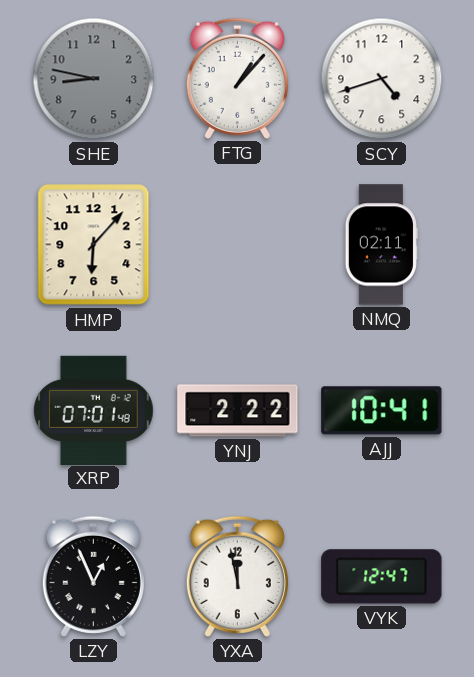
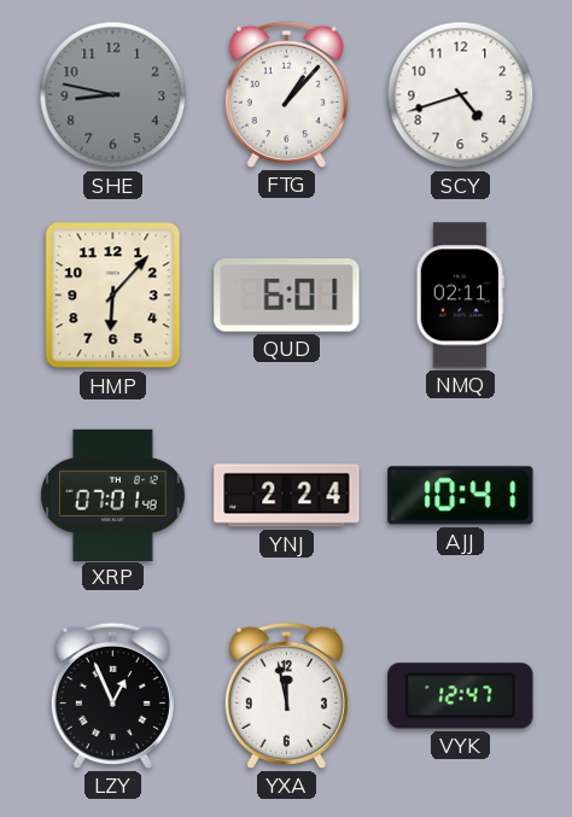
QUD: none -> 6:01 (287, 296)
YNJ: 2:22 -> 2:24 (287, 496)
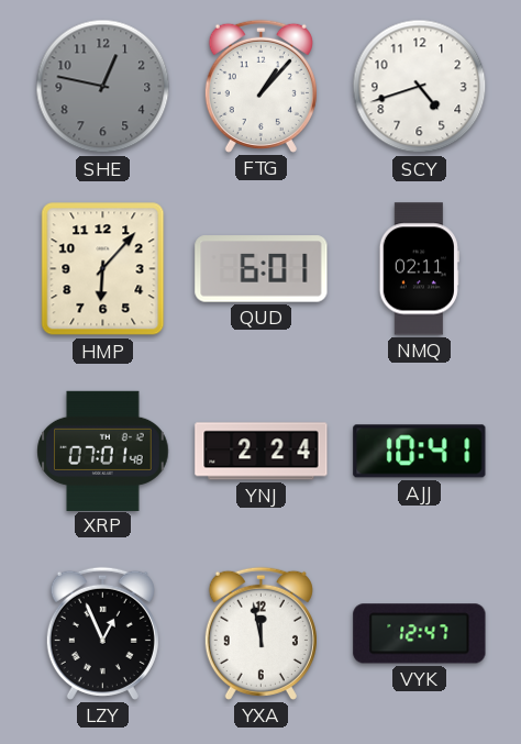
SHE: 8:47 -> 12:47 (103, 87)
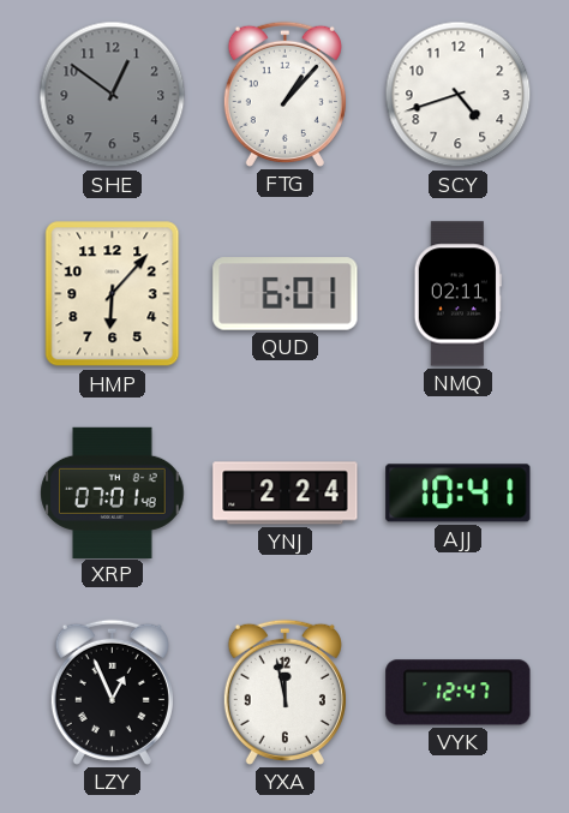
SHE: 12:47 -> 12:51 (113, 95)
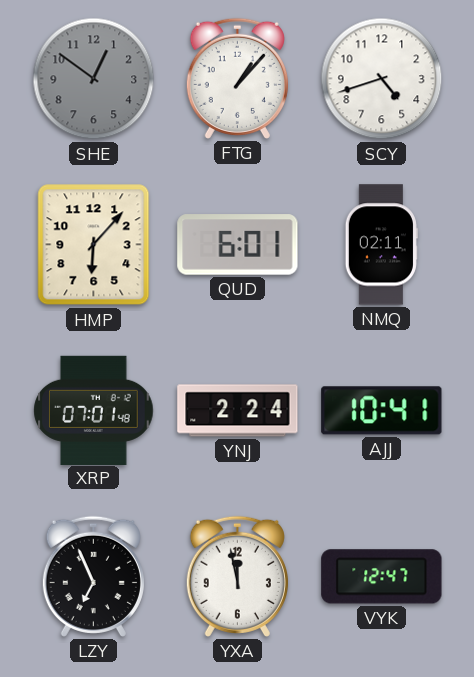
LZY: 12:56 -> 6:56 (93, 576)
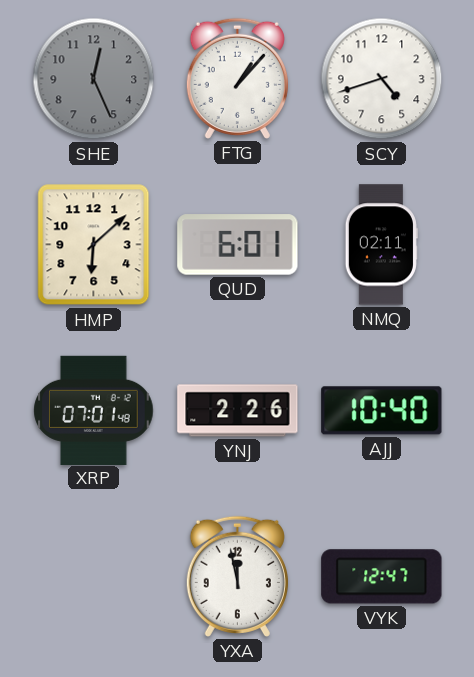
SHE: 12:51 -> 12:26 (94, 79)
HMP: 6:07 -> 6:08 (94, 245)
YNJ: 2:24 -> 2:26 (238, 411)
AJJ: 10:41 -> 10:40 (382, 411)
LZY: 6:56 -> none (93, 576)
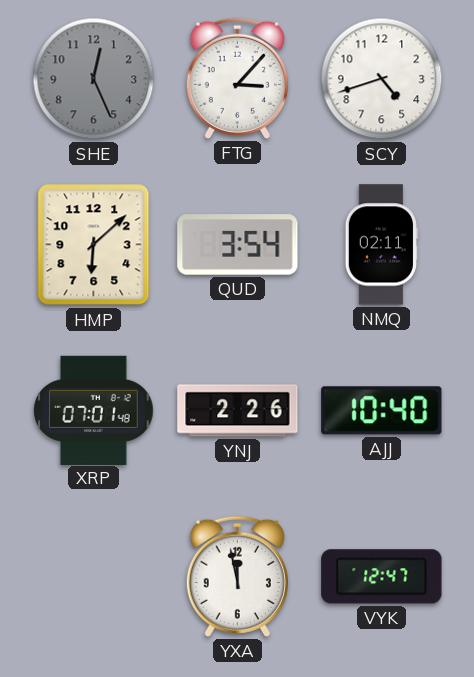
FTG: 1:07 -> 3:07 (237, 78)
QUD: 6:01 -> 3:54 (238, 245)
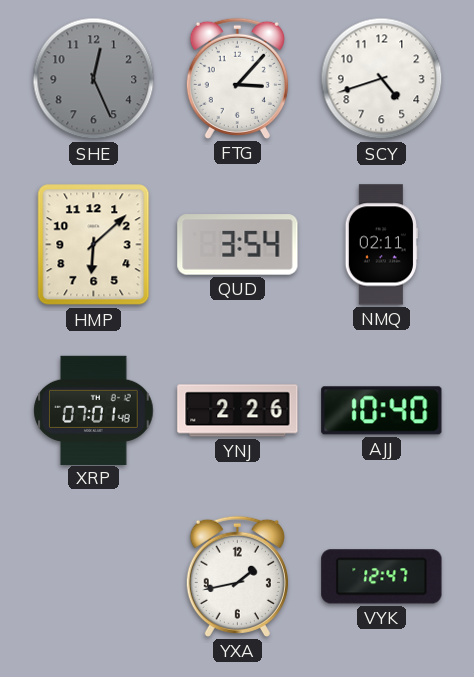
YXA: 11:58 -> 1:43 (237, 576)
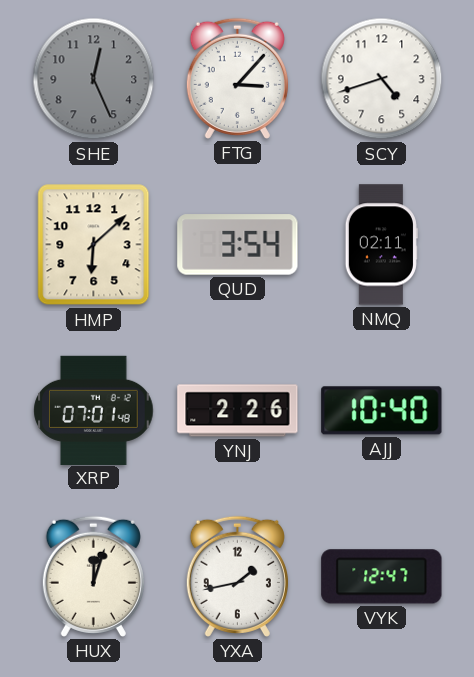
HUX: none -> 12:03 (93, 576)
